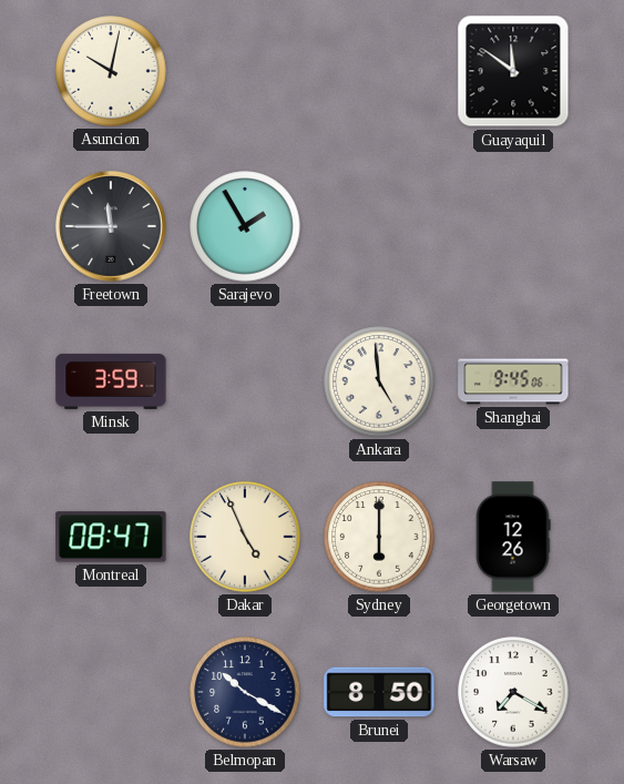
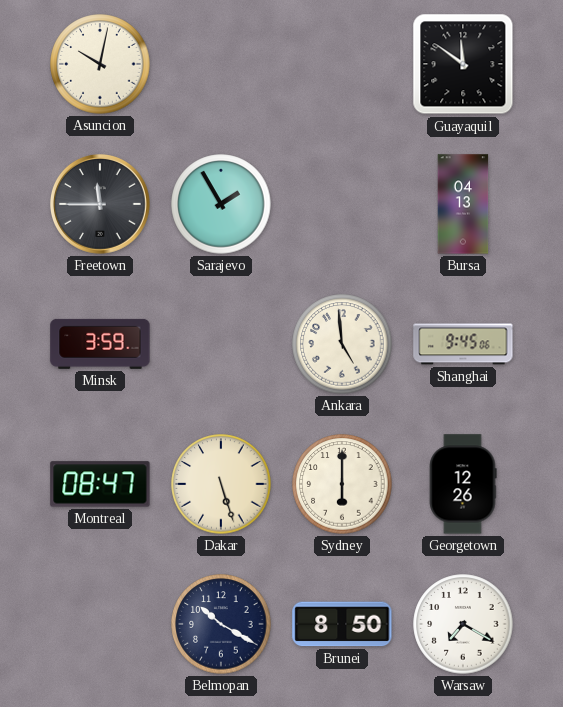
Bursa: none -> 04:13 (463, 204)
Dakar: 4:56 -> 5:27 (221, 484)
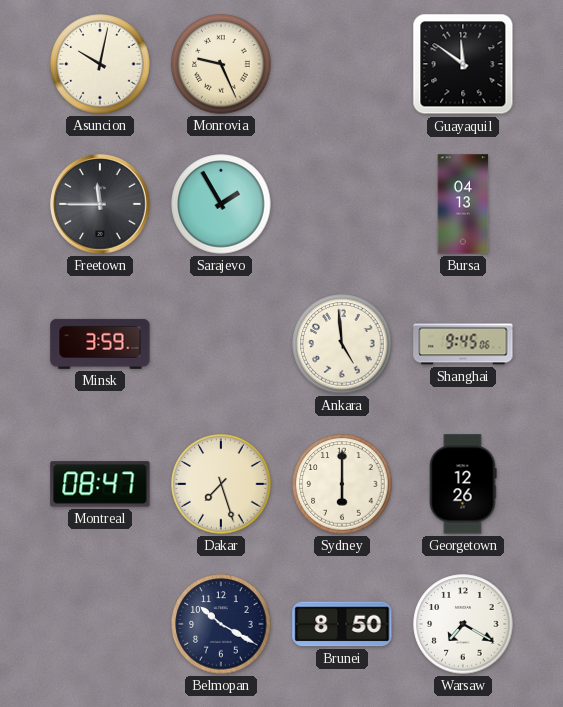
Monrovia: none -> 9:26 (221, 64)
Dakar: 5:27 -> 7:27 (221, 484)
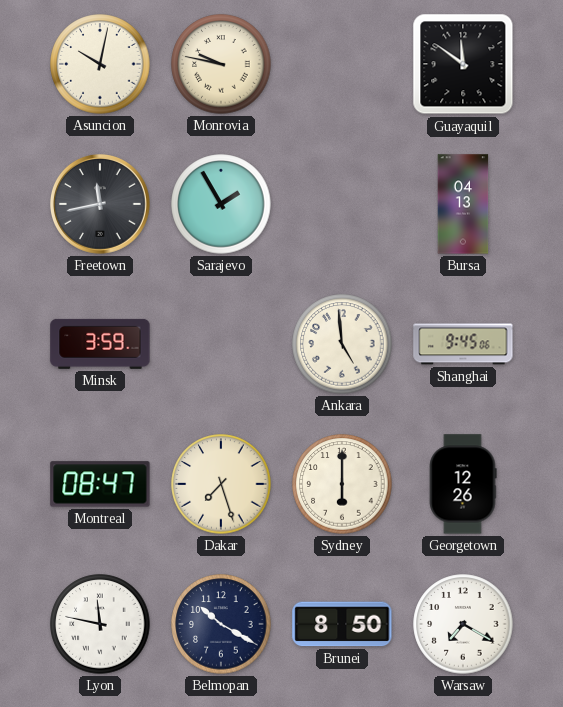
Monrovia: 9:26 -> 9:47 (221, 64)
Freetown: 11:45 -> 11:43 (100, 204)
Lyon: none -> 11:47 (100, 624)
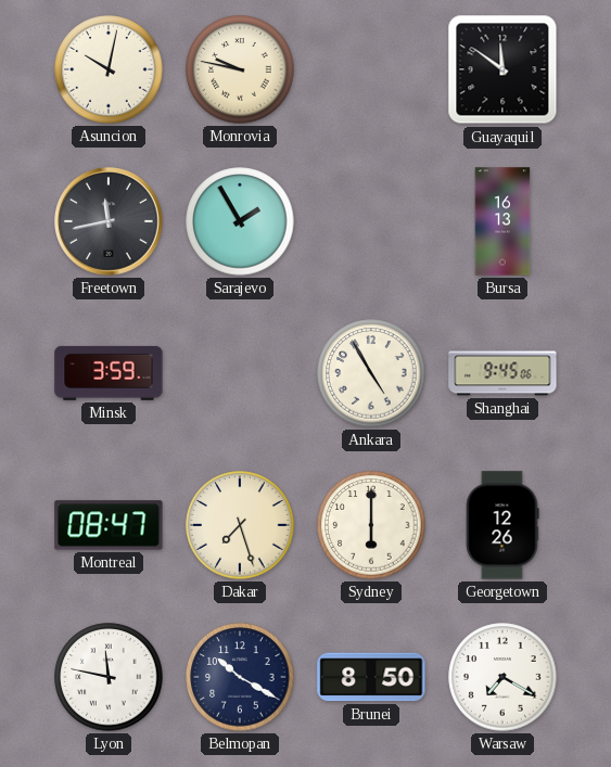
Bursa: 04:13 -> 16:13 (502, 221)
Ankara: 4:59 -> 4:55 (371, 373)
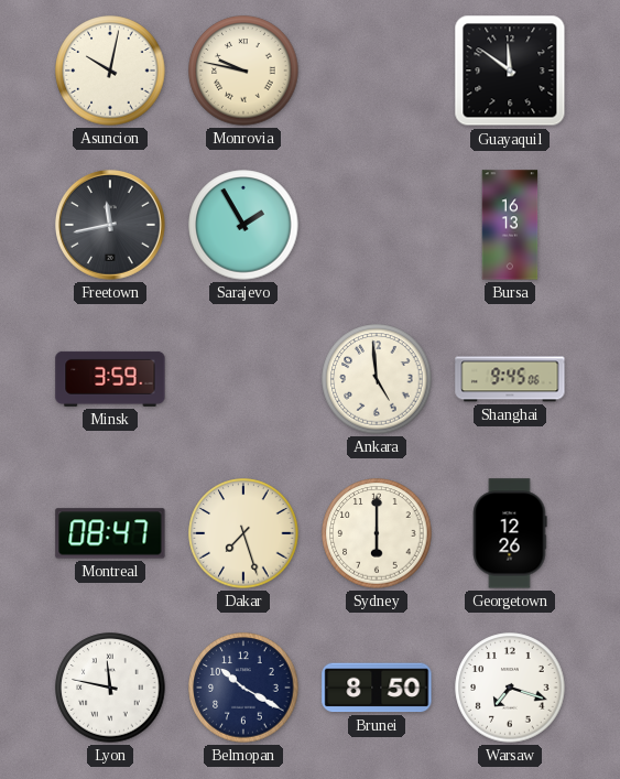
Ankara: 4:55 -> 4:59 (377, 379)
Warsaw: 7:20 -> 7:18 (510, 688)
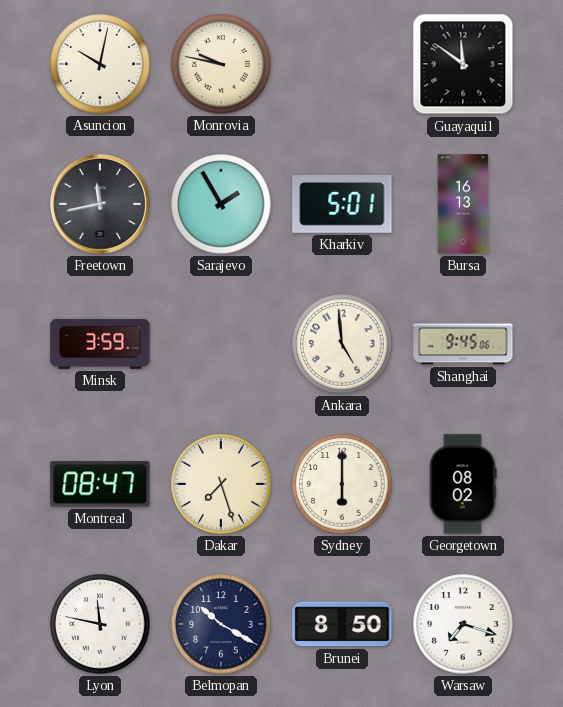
Kharkiv: none -> 5:01 (342, 205)
Georgetown: 12:26 -> 08:02 (463, 484)
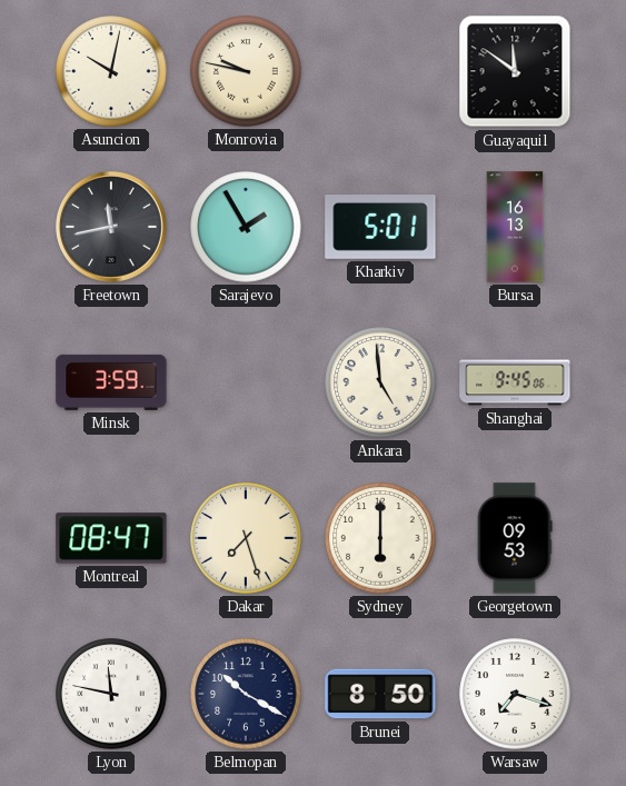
Georgetown: 08:02 -> 09:53 (515, 538)
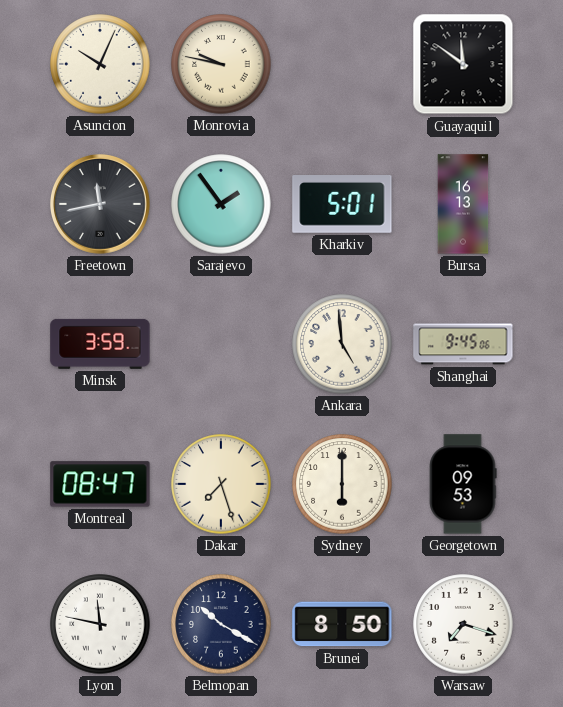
Asuncion: 10:02 -> 10:04 (100, 64)
Sarajevo: 1:55 -> 1:54 (221, 204)
